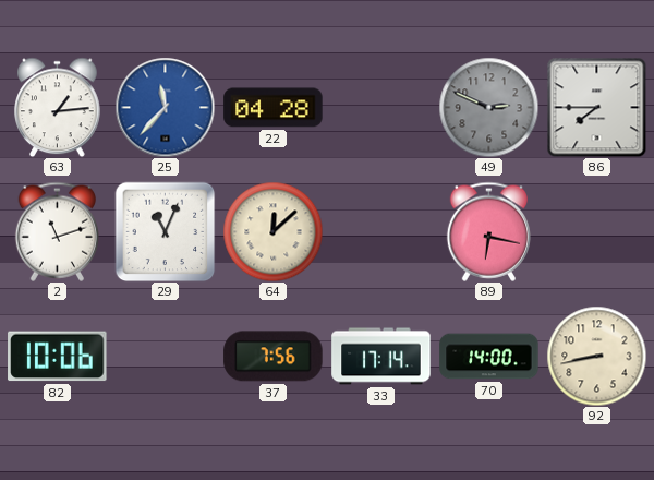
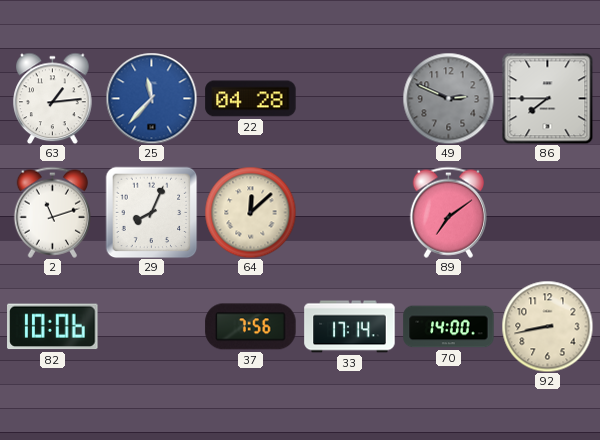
29: 11:04 -> 8:04 (151, 212)
89: 6:17 -> 7:09 (448, 212)
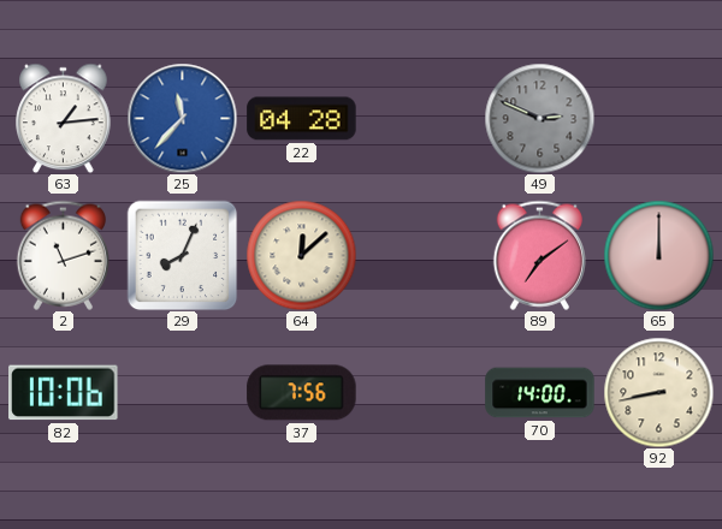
86: 7:45 -> none (547, 98)
65: none -> 12:00 (658, 255)
33: 17:14 -> none (350, 327)
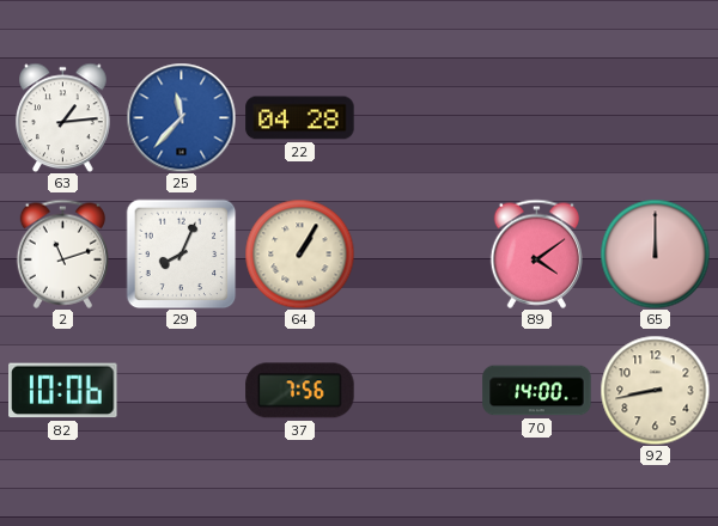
49: 2:49 -> none (539, 118)
64: 12:08 -> 1:05 (299, 253)
89: 7:09 -> 4:09 (536, 253)
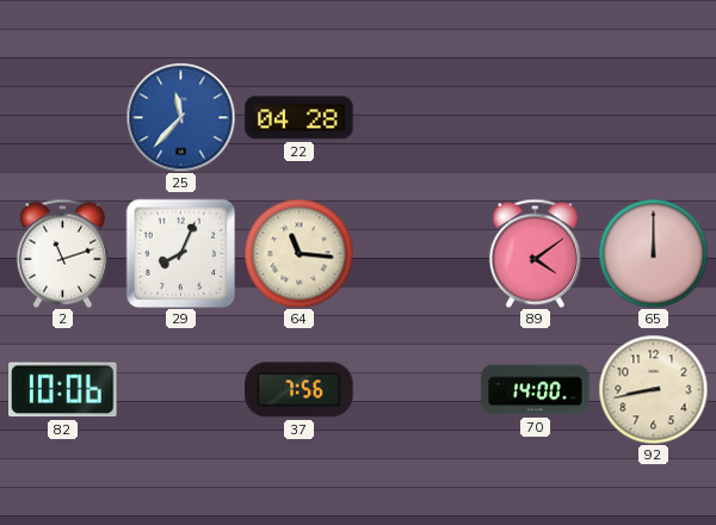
63: 1:14 -> none (63, 117)
64: 1:05 -> 11:16 (298, 253)
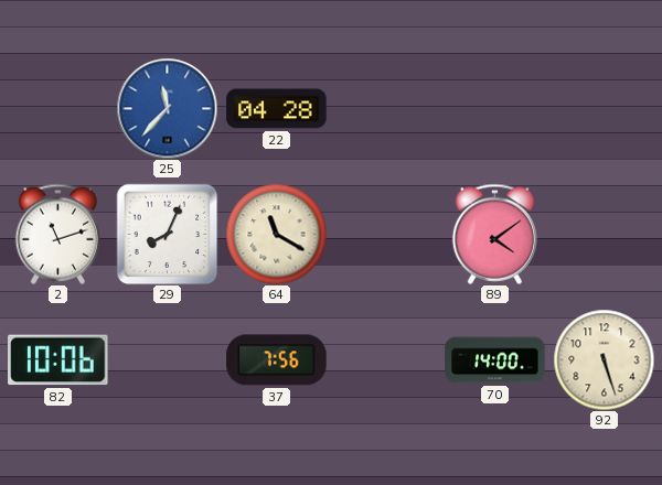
64: 11:16 -> 11:20 (276, 234)
65: 12:00 -> none (653, 253)
92: 8:43 -> 5:27 (604, 359)
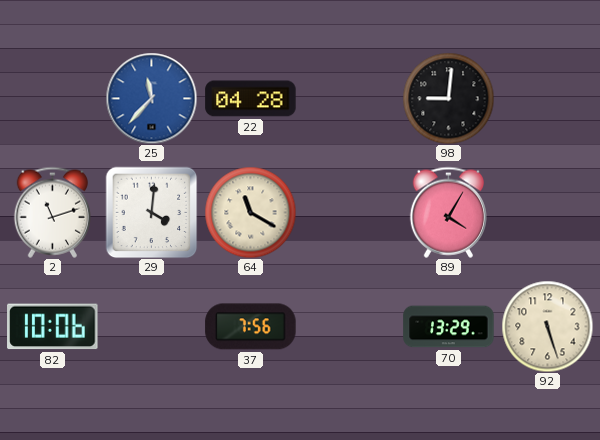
98: none -> 9:01 (448, 98)
29: 8:04 -> 4:01 (151, 212)
89: 4:09 -> 4:05 (448, 212)
70: 14:00 -> 13:29 (449, 327)
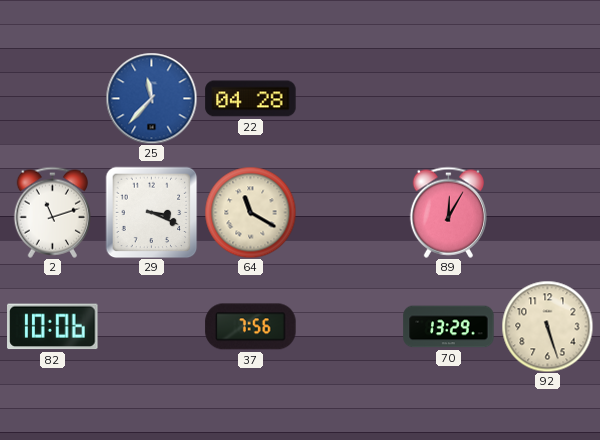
98: 9:01 -> none (448, 98)
29: 4:01 -> 3:19 (151, 212)
89: 4:05 -> 12:05 (448, 212)
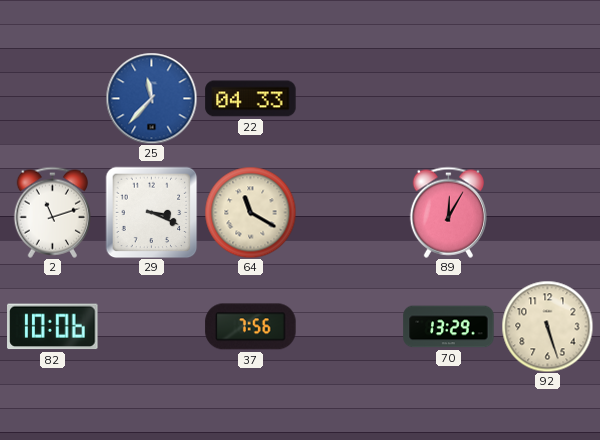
22: 04:28 -> 04:33 (251, 99)
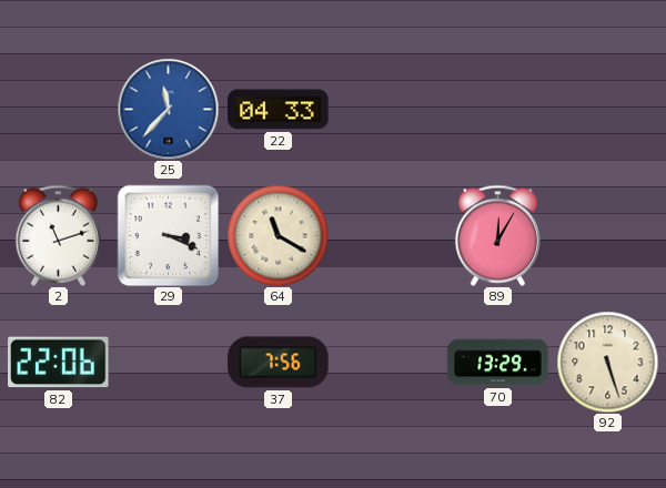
82: 10:06 -> 22:06 (59, 363)
